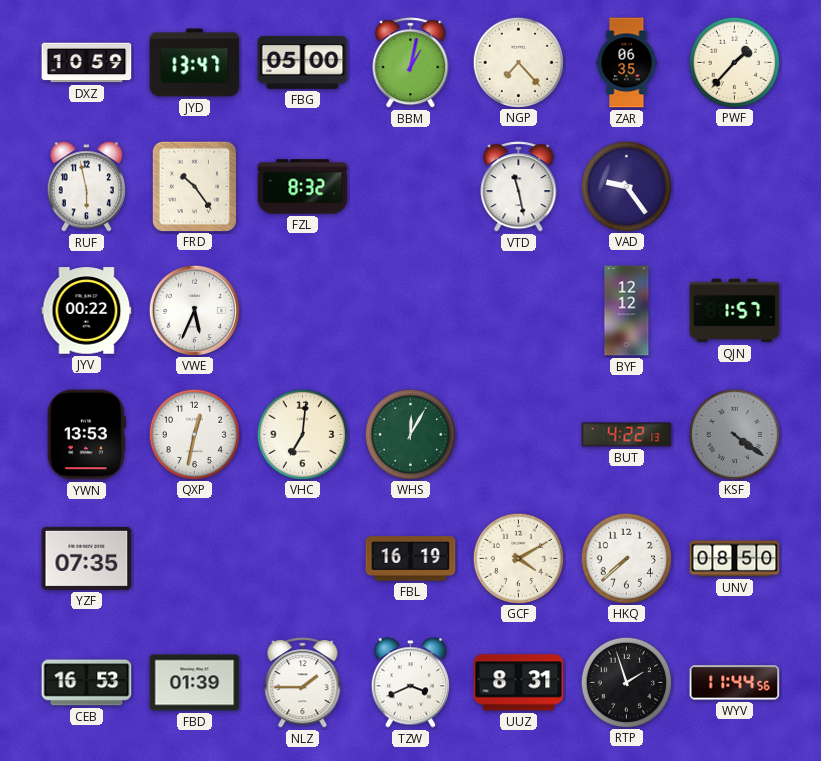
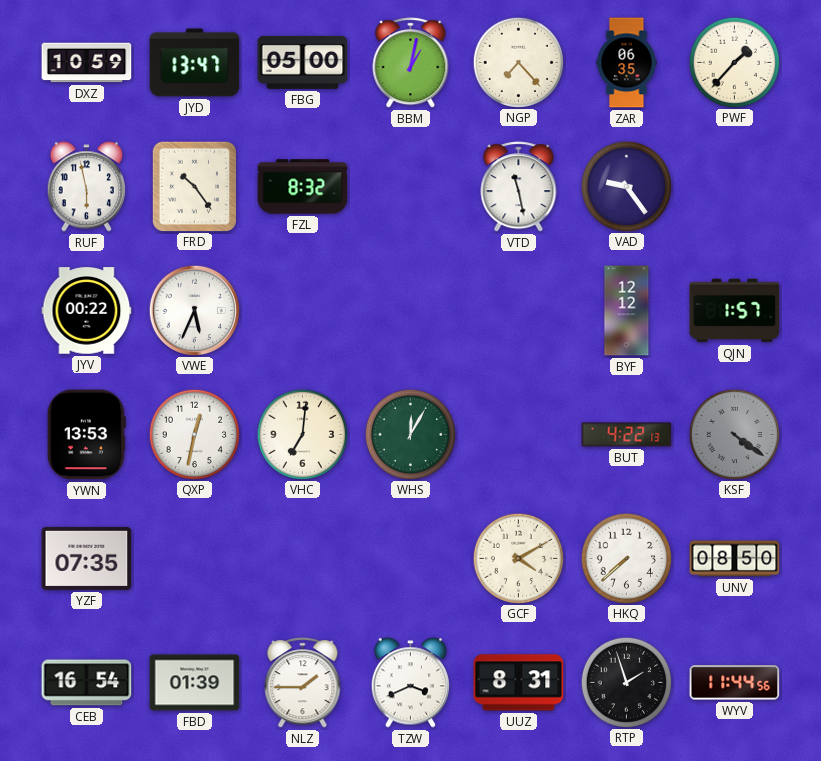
FBL: 16:19 -> none (411, 559)
CEB: 16:53 -> 16:54 (87, 683)
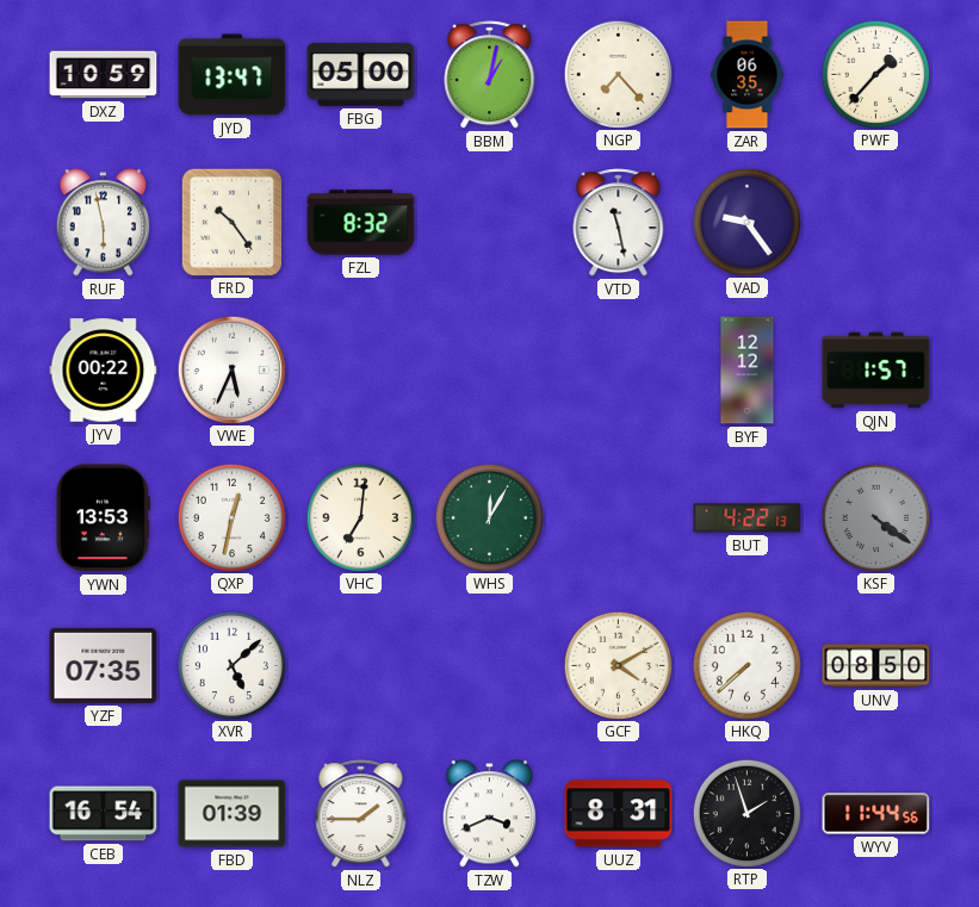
XVR: none -> 5:08 (231, 665)
